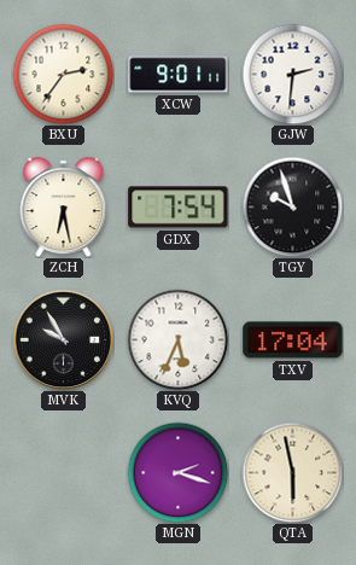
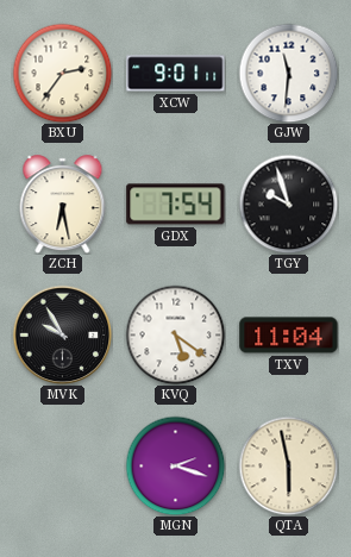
GJW: 2:31 -> 11:31 (288, 73)
KVQ: 5:34 -> 5:21 (175, 334)
TXV: 17:04 -> 11:04 (289, 336)
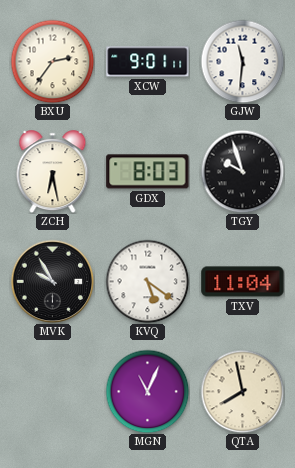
GDX: 7:54 -> 8:03 (148, 172)
MGN: 2:18 -> 11:04 (147, 391)
QTA: 5:58 -> 7:58 (242, 391)
